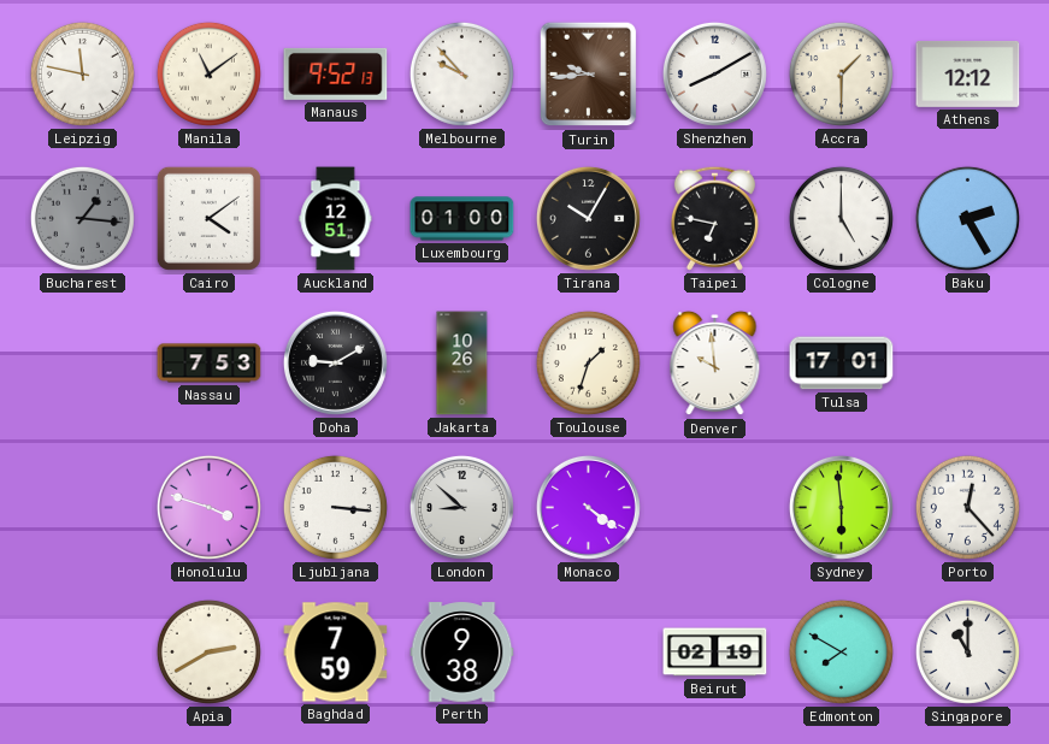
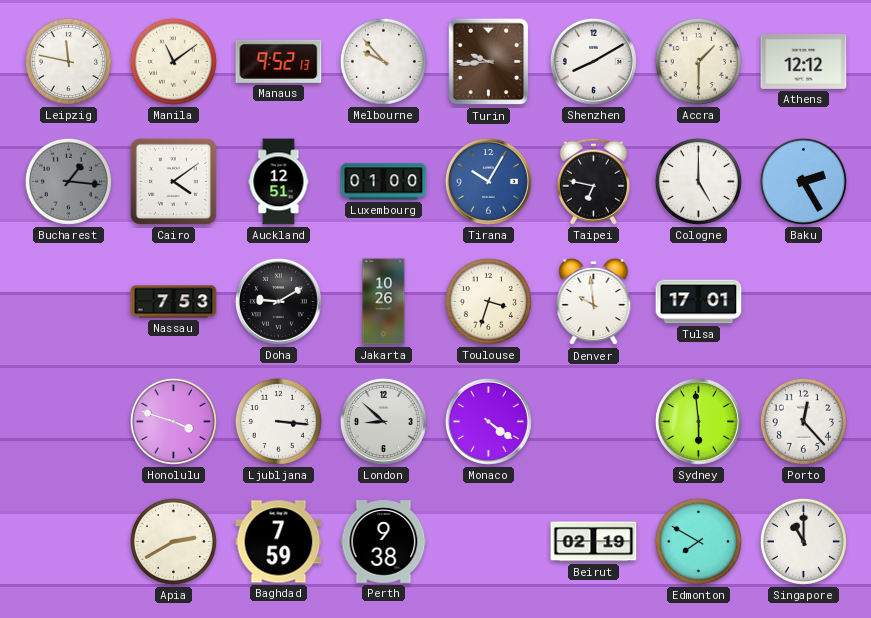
Tirana dial: black -> blue (488, 181)
Toulouse: 1:33 -> 3:33 (488, 301)
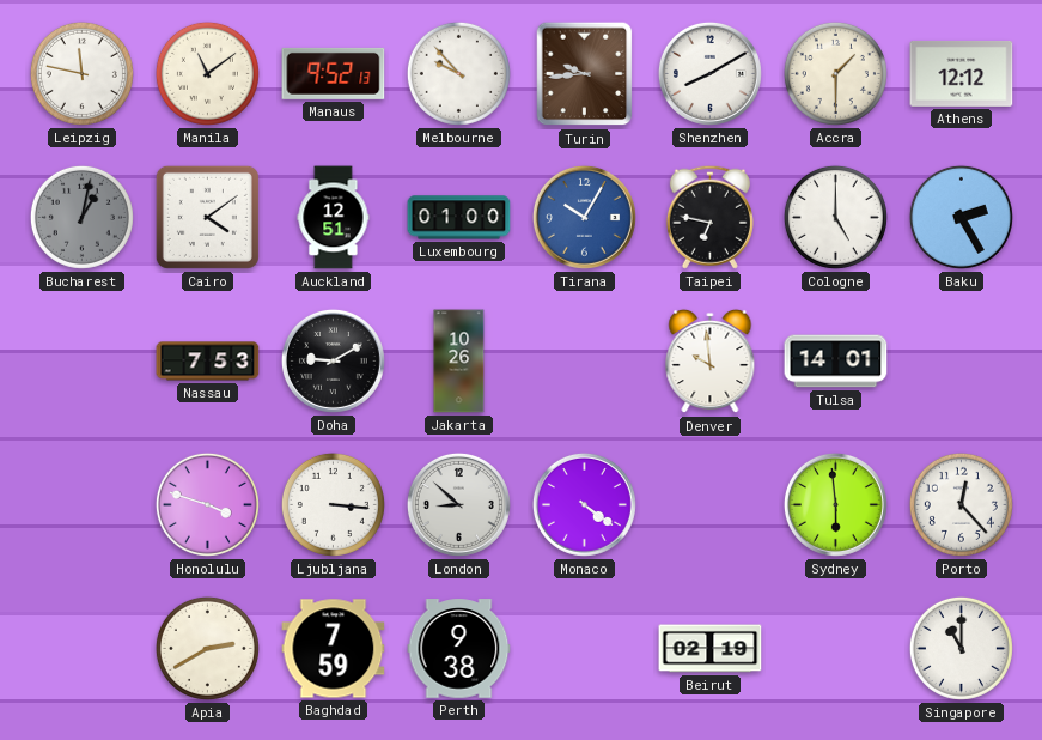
Bucharest: 1:16 -> 1:02 (81, 217)
Toulouse: 3:33 -> none (488, 301)
Tulsa: 17:01 -> 14:01 (836, 362)
Edmonton: 7:50 -> none (698, 541)
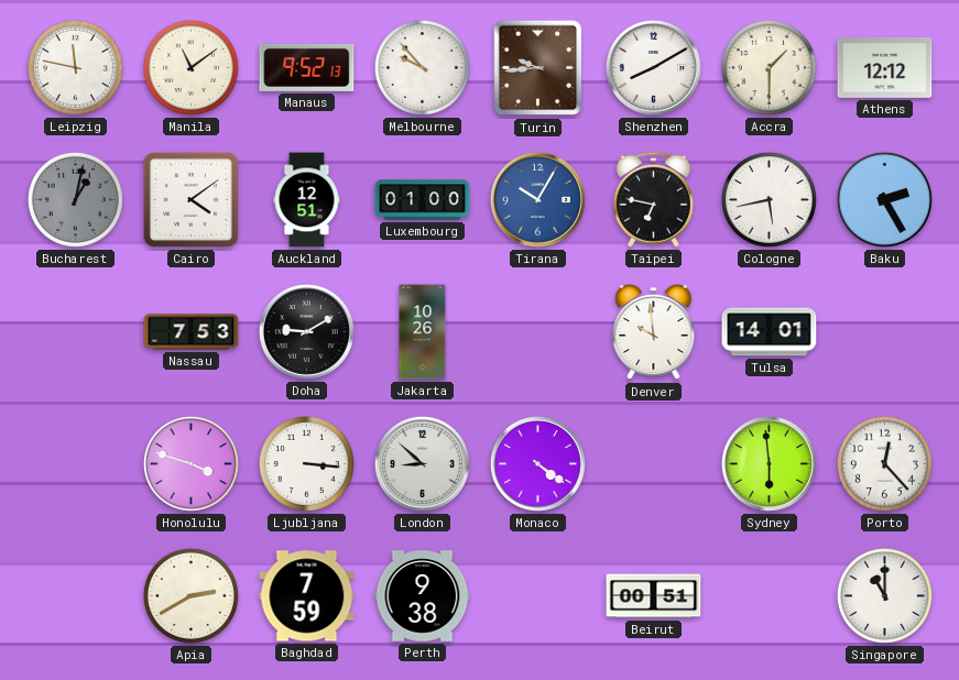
Cologne: 5:00 -> 5:43 (769, 199)
Beirut: 02:19 -> 00:51 (654, 596)
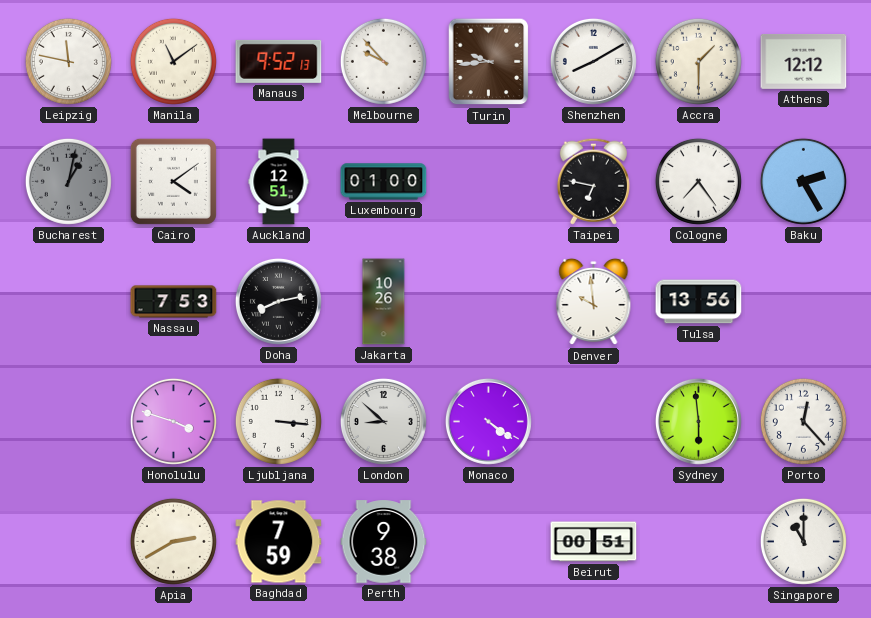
Tirana: 10:05 -> none (537, 199)
Cologne: 5:43 -> 7:24 (698, 181)
Doha: 9:10 -> 8:13 (278, 301)
Tulsa: 14:01 -> 13:56 (699, 302)
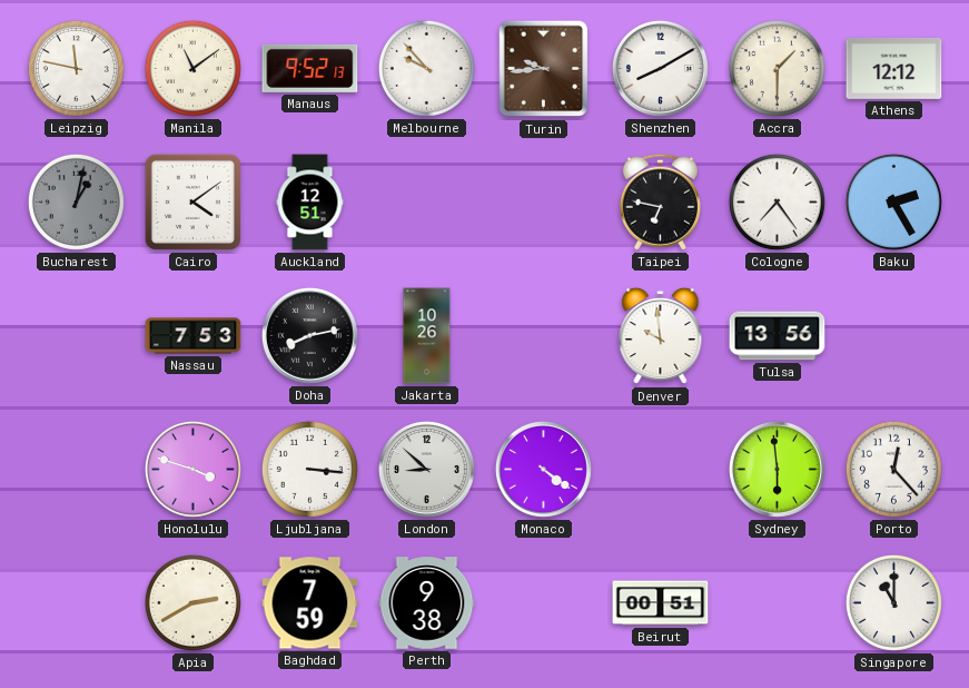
Luxembourg: 01:00 -> none (384, 182)
